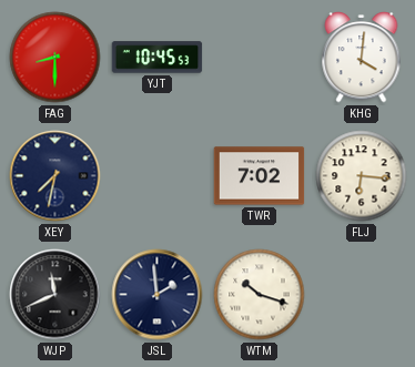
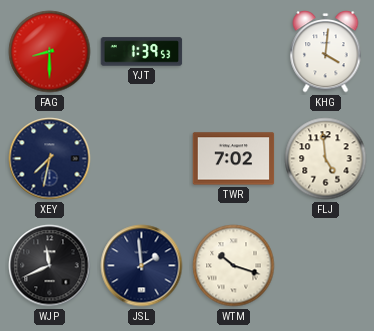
YJT: 10:45 -> 1:39 (142, 52)
FLJ: 6:16 -> 4:59 (326, 159)
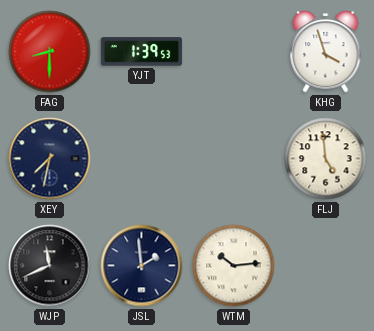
KHG: 4:01 -> 3:57 (326, 52)
TWR: 7:02 -> none (234, 159)
WTM: 10:18 -> 10:14 (234, 266)
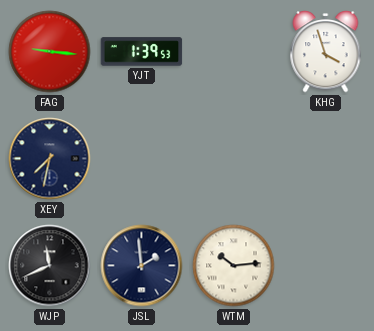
FAG: 8:30 -> 9:16 (50, 52)
FLJ: 4:59 -> none (326, 159)
